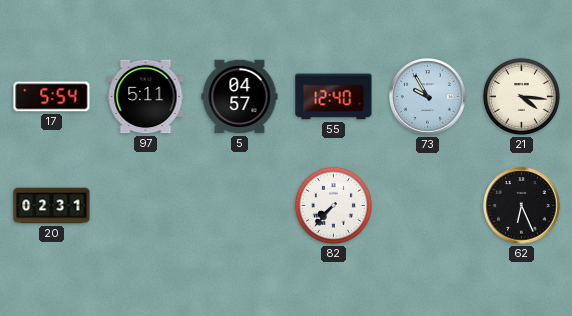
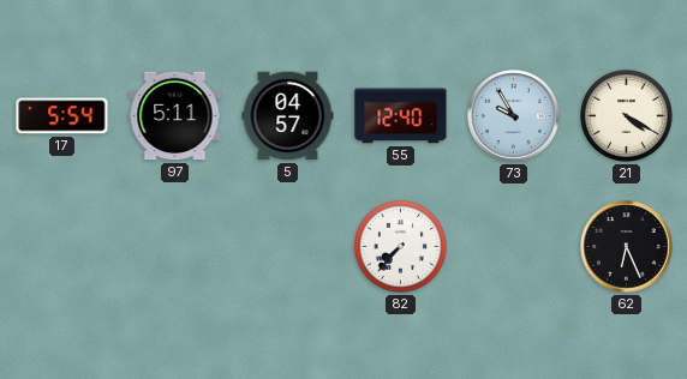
21: 4:16 -> 4:20 (626, 115)
20: 02:31 -> none (52, 206)
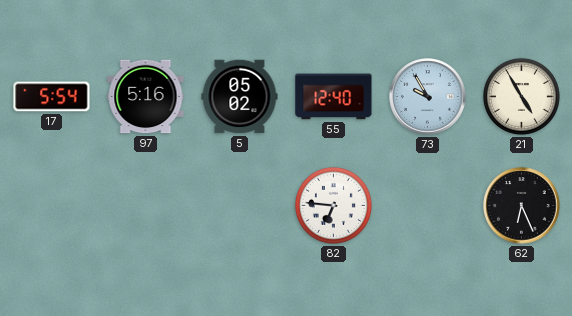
97: 5:11 -> 5:16 (146, 97)
5: 04:57 -> 05:02 (240, 97)
21: 4:20 -> 4:55 (521, 96)
82: 7:37 -> 6:46 (333, 205)
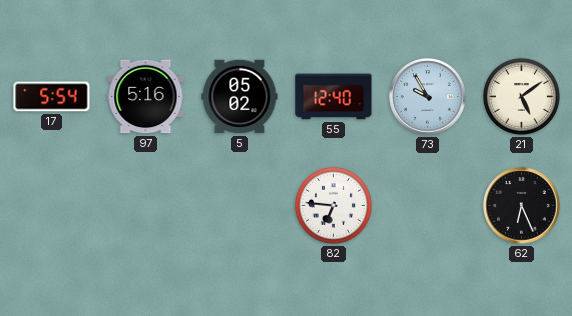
21: 4:55 -> 5:09 (521, 96)
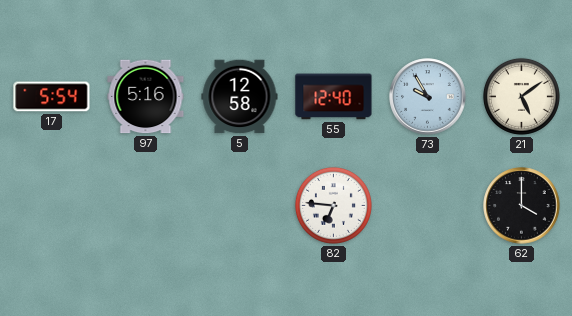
5: 05:02 -> 12:58 (240, 97)
62: 6:26 -> 4:00 (522, 206)
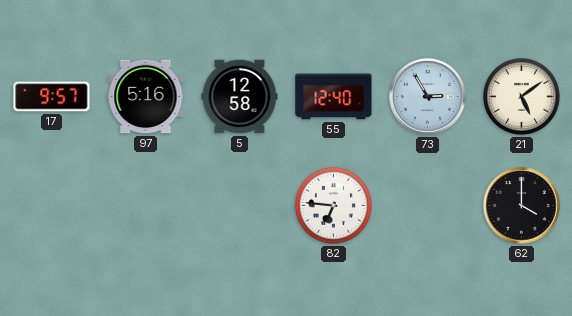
17: 5:54 -> 9:57 (52, 97)
73: 9:55 -> 2:55 (428, 97)
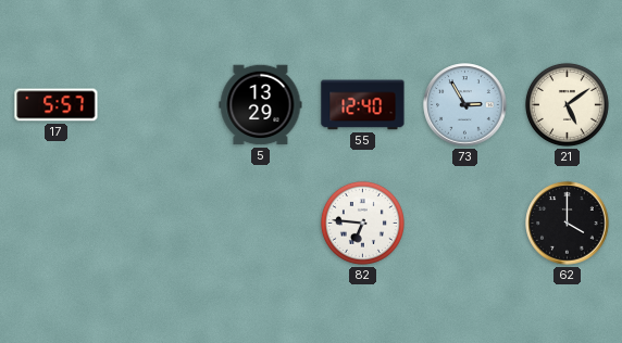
17: 9:57 -> 5:57 (57, 105)
97: 5:16 -> none (146, 97)
5: 12:58 -> 13:29 (261, 105)
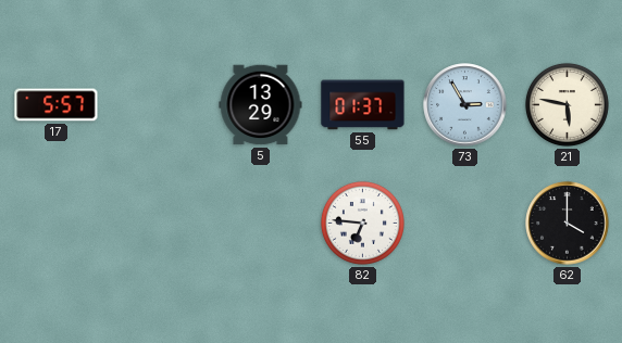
55: 12:40 -> 01:37 (363, 105)
21: 5:09 -> 5:47 (567, 104)
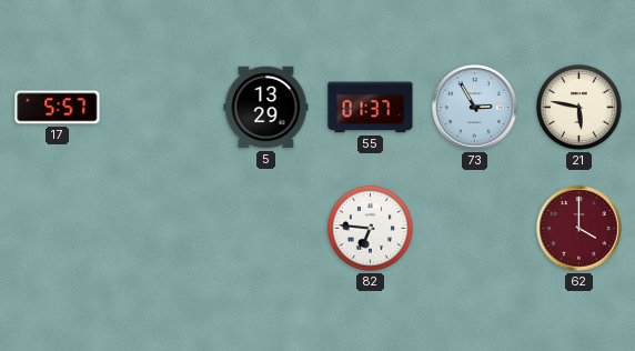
62 dial: black -> burgundy (579, 229)
